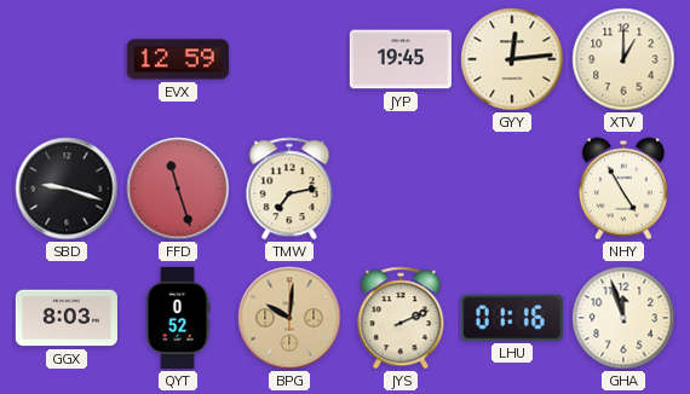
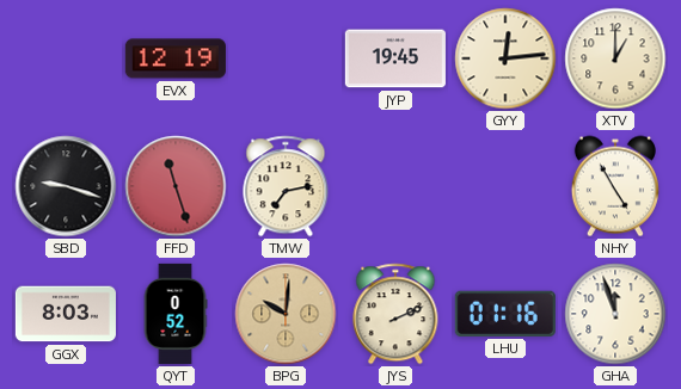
EVX: 12:59 -> 12:19 (176, 58)
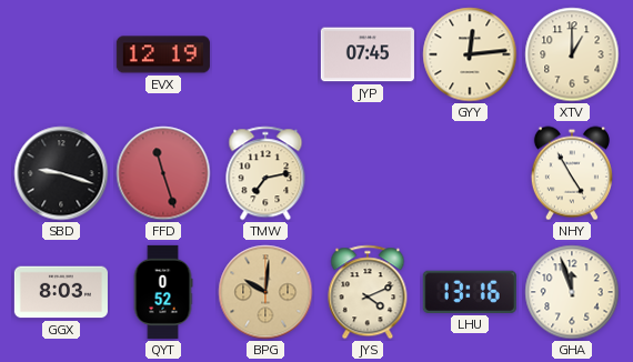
JYP: 19:45 -> 07:45 (368, 54)
JYS: 2:11 -> 4:11 (368, 292)
LHU: 01:16 -> 13:16 (470, 292)
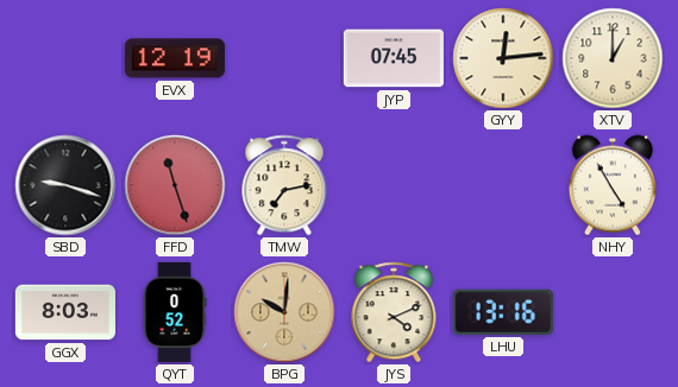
GHA: 11:57 -> none (572, 292)
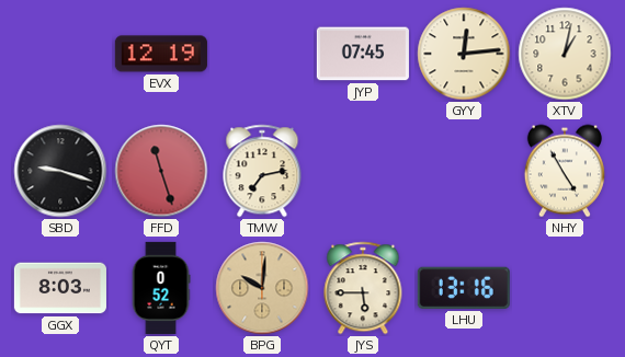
XTV: 1:00 -> 1:02 (565, 54)
JYS: 4:11 -> 5:45 (363, 288)
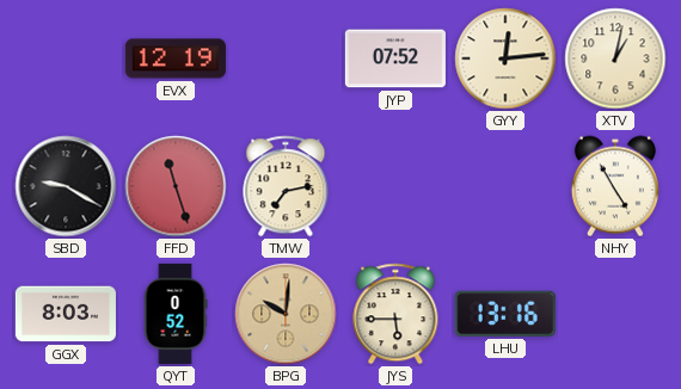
JYP: 07:45 -> 07:52 (395, 58)
SBD: 9:18 -> 9:20 (66, 186)
